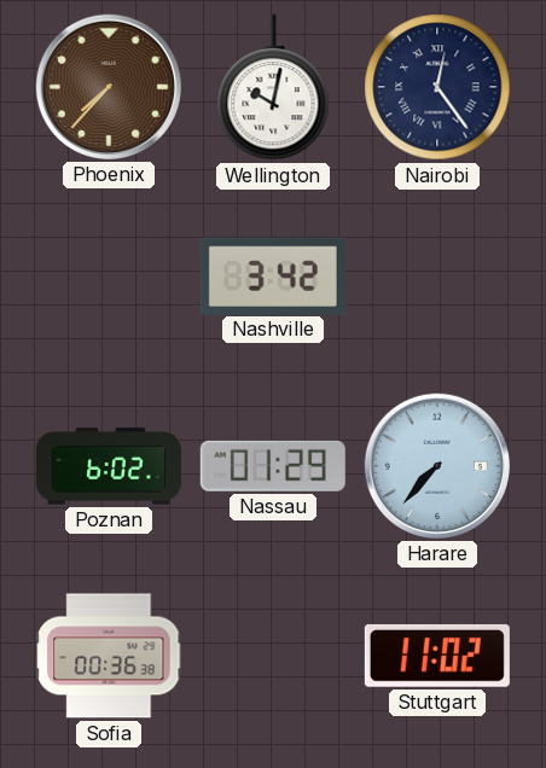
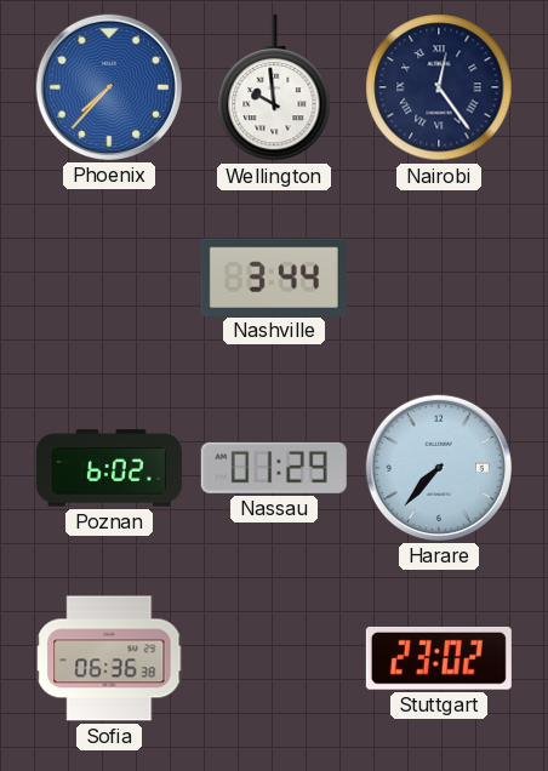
Phoenix dial: brown -> blue (109, 87)
Wellington: 10:02 -> 9:59 (274, 87)
Nashville: 3:42 -> 3:44 (274, 276)
Sofia: 00:36 -> 06:36 (109, 658)
Stuttgart: 11:02 -> 23:02 (439, 658)
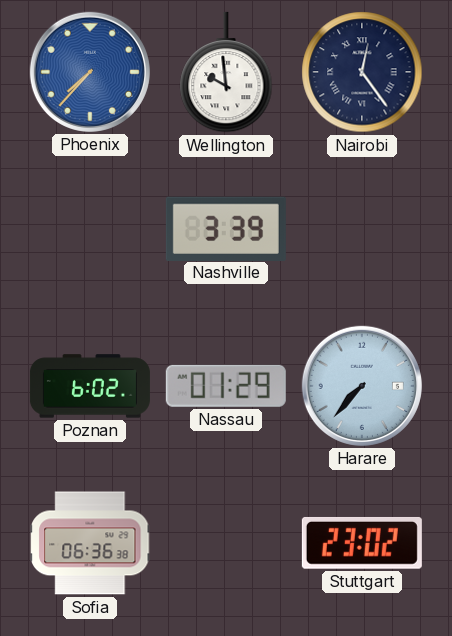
Nashville: 3:44 -> 3:39 (226, 228)
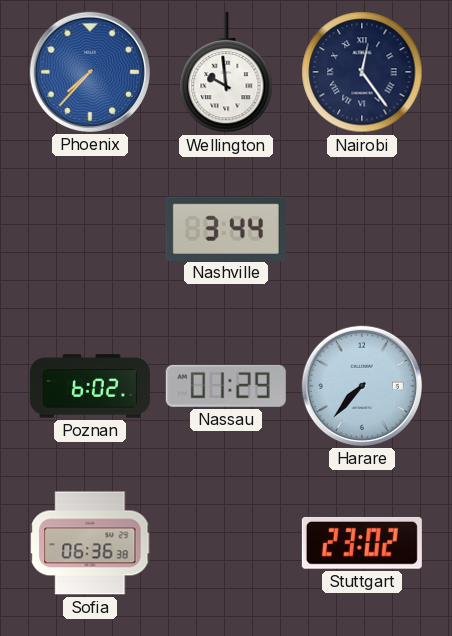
Nashville: 3:39 -> 3:44 (226, 228)
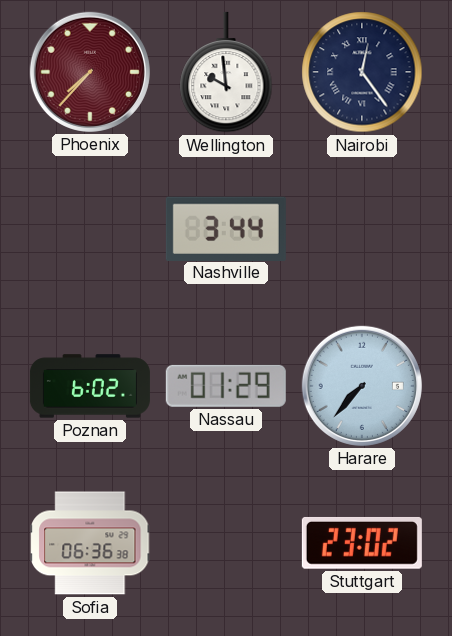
Phoenix dial: blue -> burgundy (90, 72)
